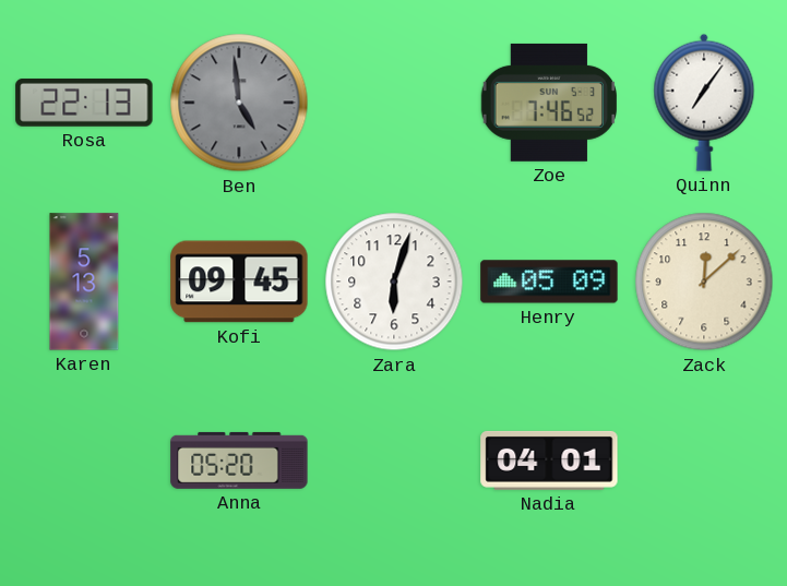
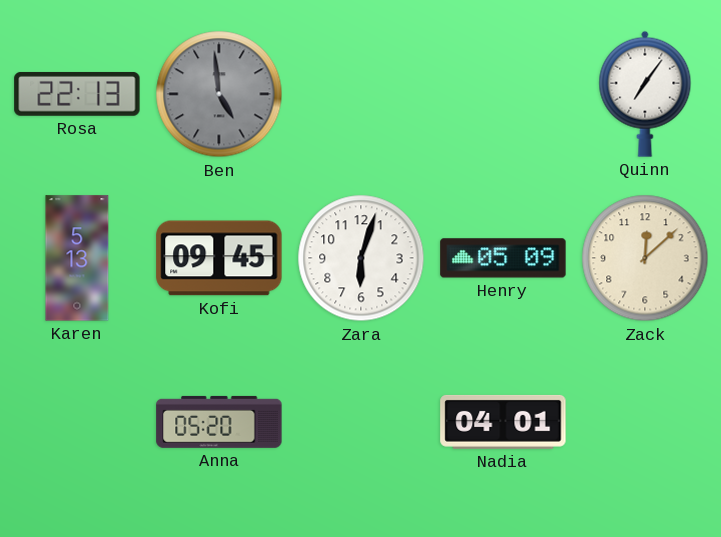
Zoe: 7:46 -> none (548, 103)
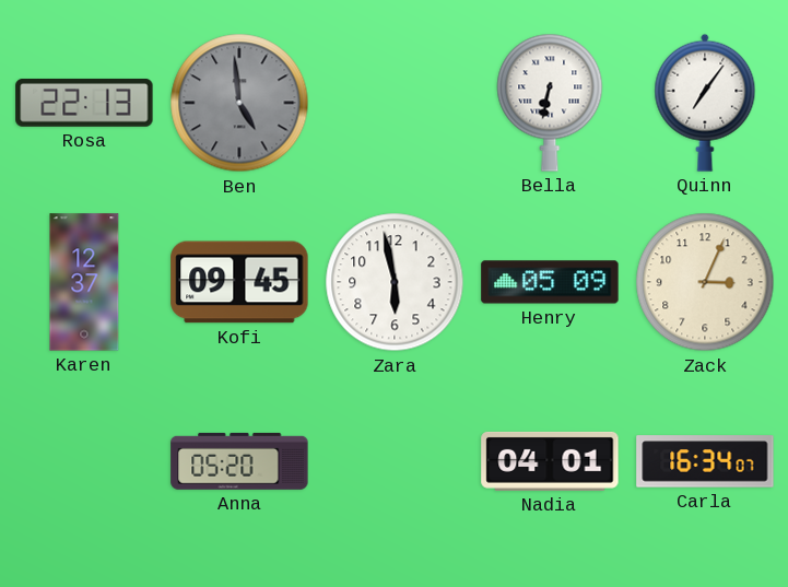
Bella: none -> 6:32 (550, 103)
Karen: 5:13 -> 12:37 (84, 282)
Zara: 6:03 -> 5:58 (395, 282)
Zack: 12:08 -> 3:04 (705, 282)
Carla: none -> 16:34 (705, 461)
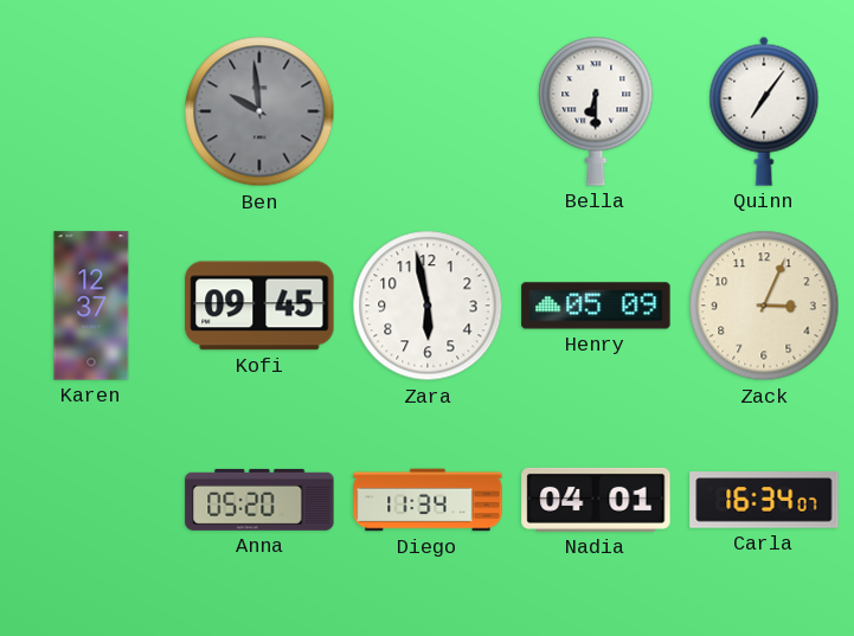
Rosa: 22:13 -> none (84, 103)
Ben: 4:59 -> 9:59 (259, 111)
Bella: 6:32 -> 6:30 (596, 111)
Diego: none -> 11:34 (428, 500)
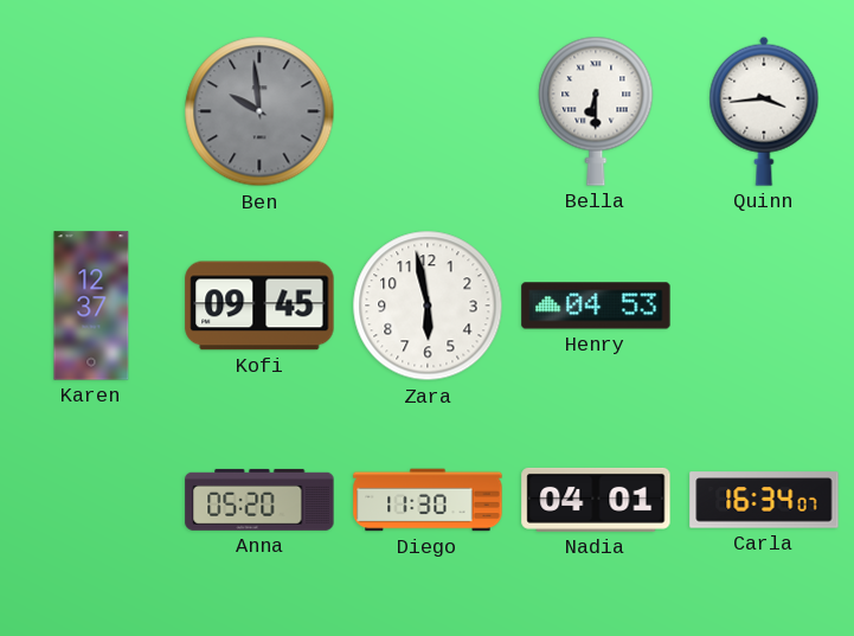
Quinn: 7:06 -> 3:44 (764, 111)
Henry: 05:09 -> 04:53 (596, 306)
Zack: 3:04 -> none (764, 306)
Diego: 11:34 -> 11:30 (428, 500)
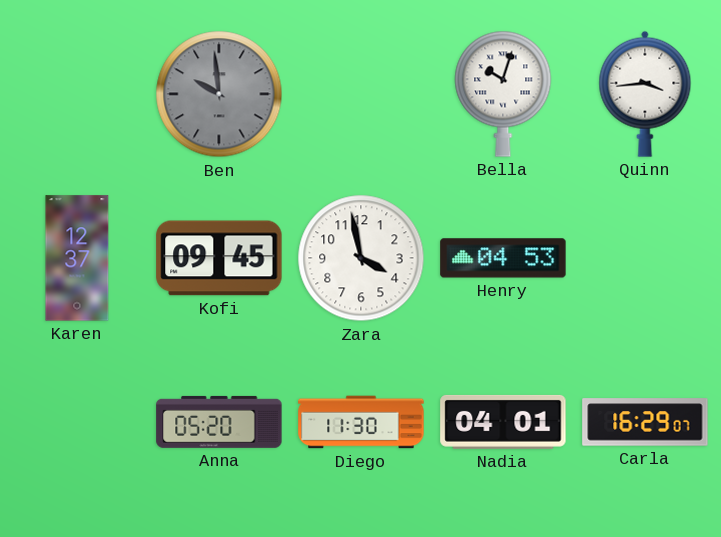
Bella: 6:30 -> 10:03 (503, 94)
Zara: 5:58 -> 3:58 (361, 258)
Carla: 16:34 -> 16:29 (645, 422)
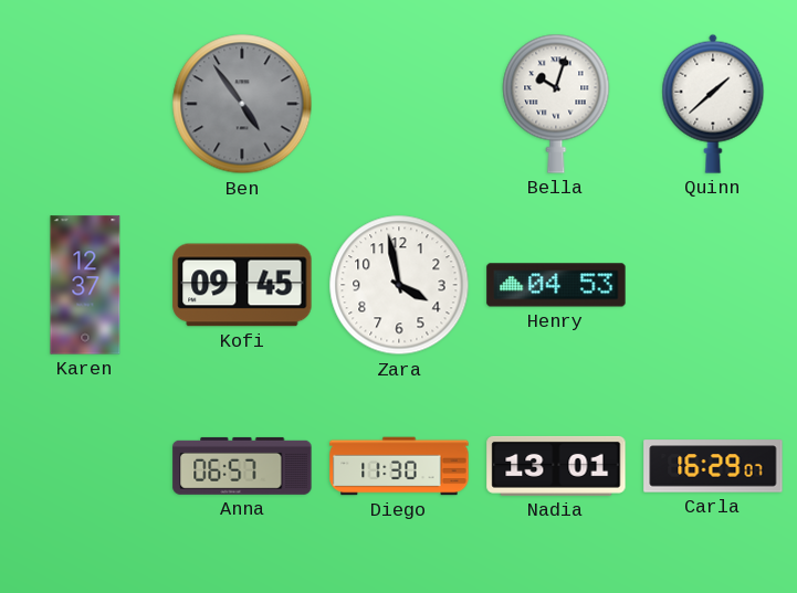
Ben: 9:59 -> 4:54 (242, 104)
Quinn: 3:44 -> 1:38 (713, 104)
Anna: 05:20 -> 06:57 (242, 466)
Nadia: 04:01 -> 13:01 (556, 466)
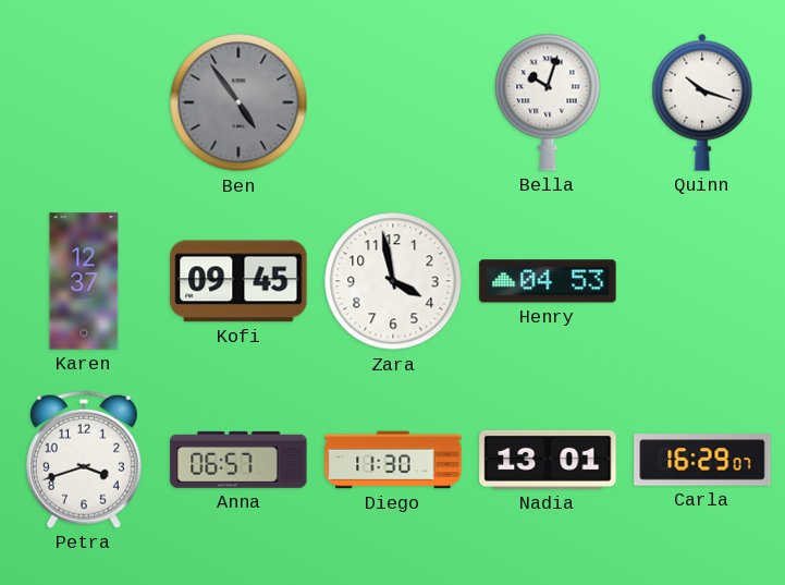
Quinn: 1:38 -> 10:18 (702, 102)
Petra: none -> 3:42 (84, 460)
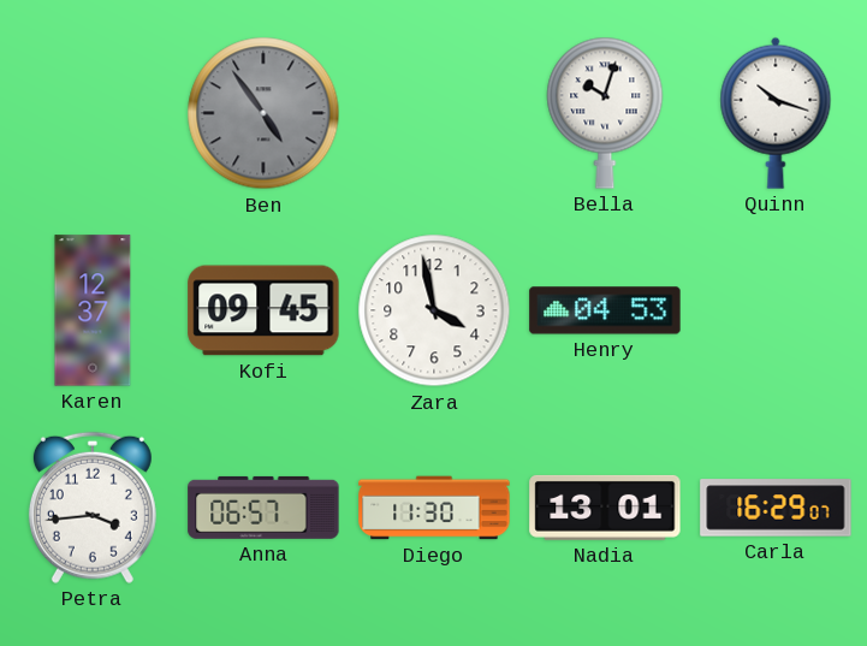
Petra: 3:42 -> 3:44 (93, 508)
